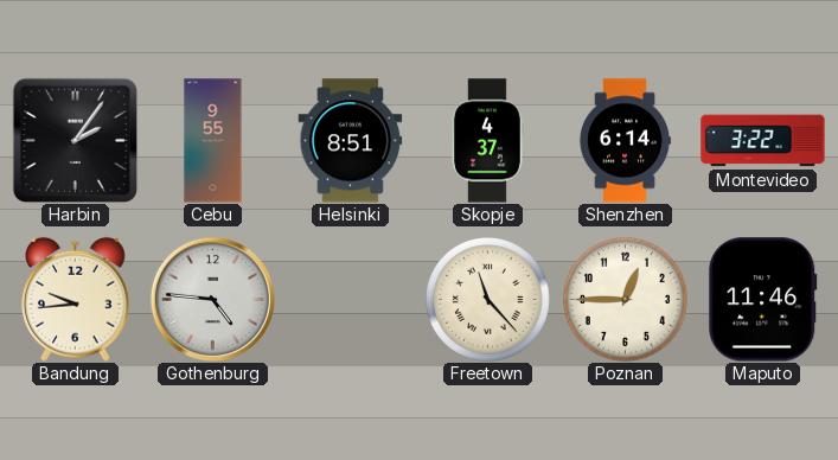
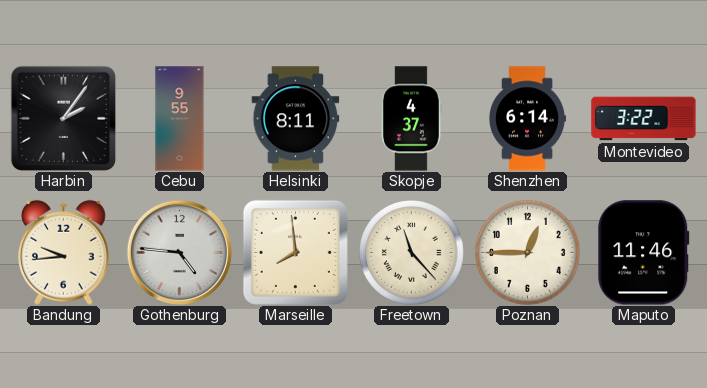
Helsinki: 8:51 -> 8:11 (296, 119)
Marseille: none -> 7:59 (295, 252)
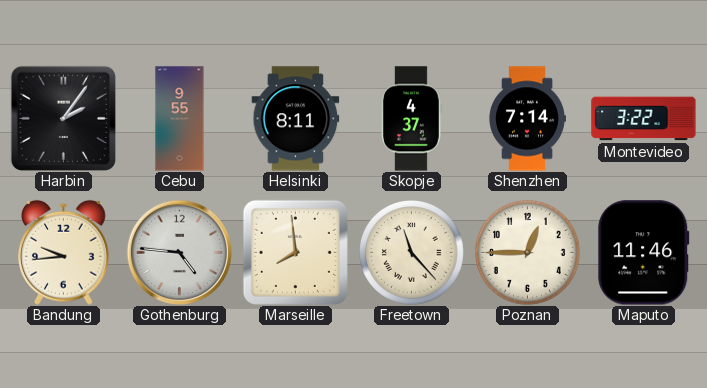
Shenzhen: 6:14 -> 7:14 (527, 119)
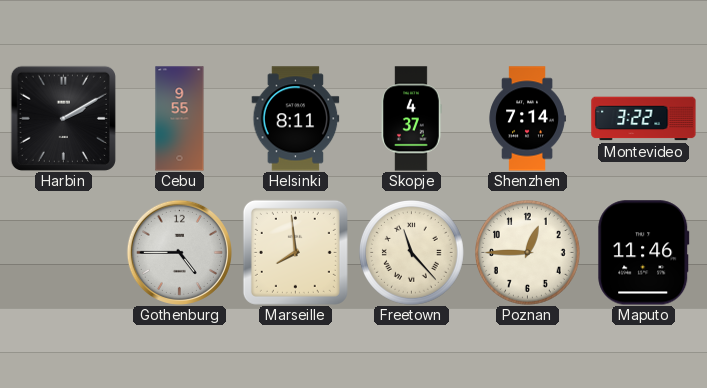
Harbin: 2:06 -> 2:10 (63, 118)
Bandung: 9:44 -> none (64, 252)
Gothenburg: 4:46 -> 4:45 (179, 252)
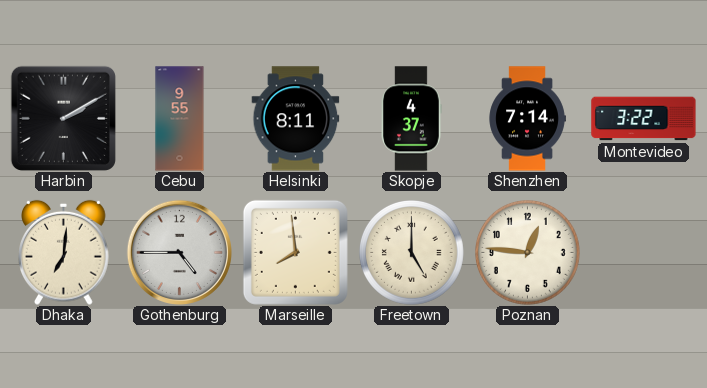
Dhaka: none -> 7:01 (64, 252)
Freetown: 11:23 -> 5:00 (412, 253)
Poznan: 12:45 -> 12:46 (528, 253)
Maputo: 11:46 -> none (644, 253)
